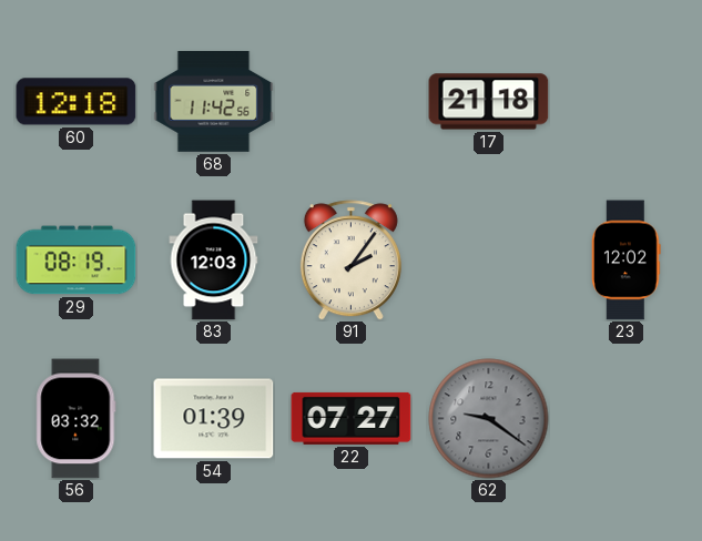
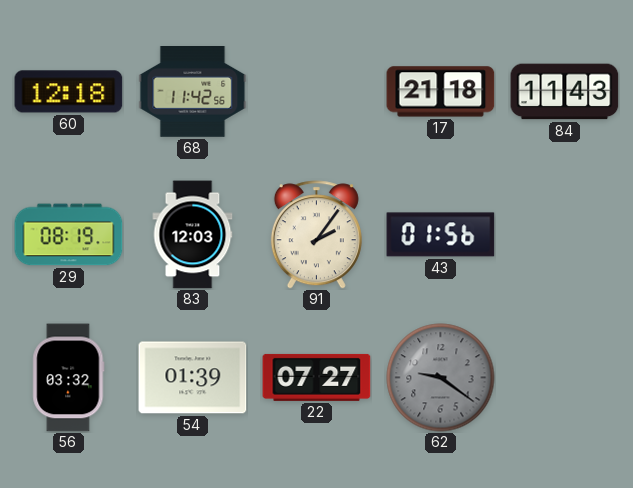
84: none -> 11:43 (565, 92)
43: none -> 01:56 (441, 235)
23: 12:02 -> none (627, 261)
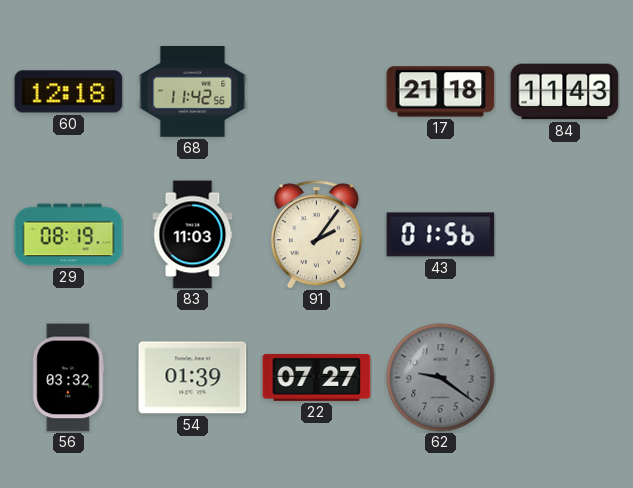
83: 12:03 -> 11:03 (193, 235)
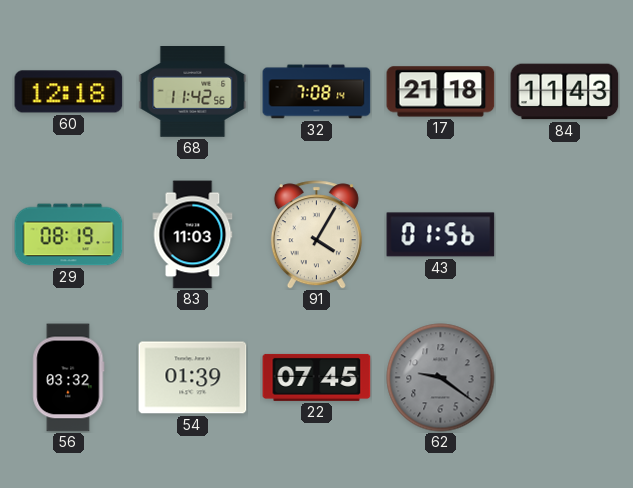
32: none -> 7:08 (317, 92)
91: 2:06 -> 4:05 (316, 235)
22: 07:27 -> 07:45 (317, 377)
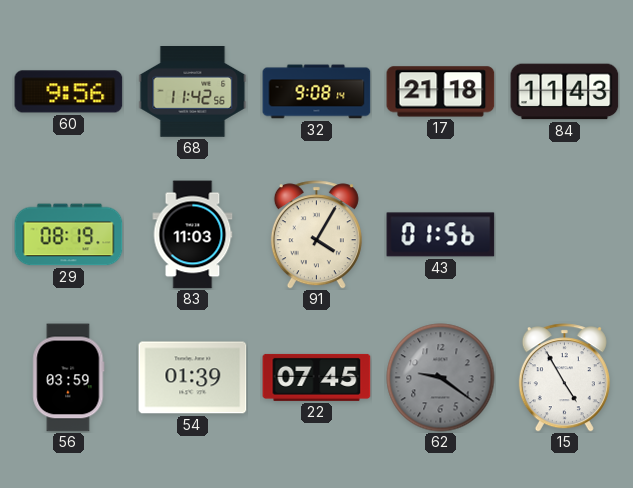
60: 12:18 -> 9:56 (69, 92)
32: 7:08 -> 9:08 (317, 92)
56: 03:32 -> 03:59 (69, 378)
15: none -> 4:55 (564, 378)
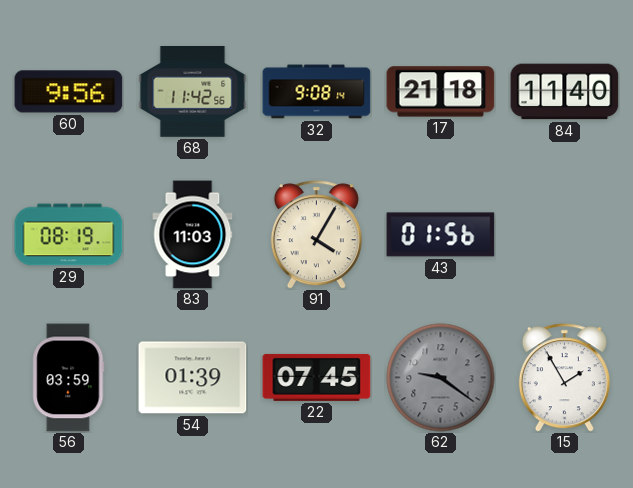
84: 11:43 -> 11:40 (565, 92)
15: 4:55 -> 1:55 (564, 378)
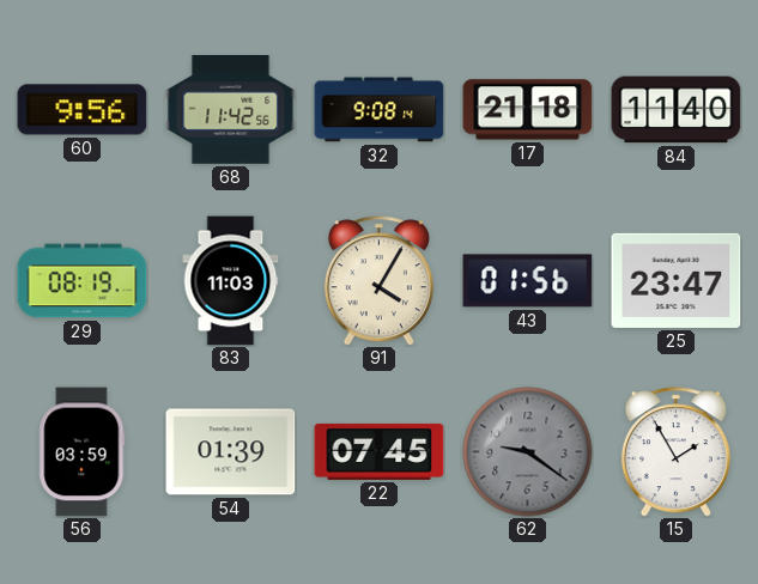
25: none -> 23:47 (677, 280)
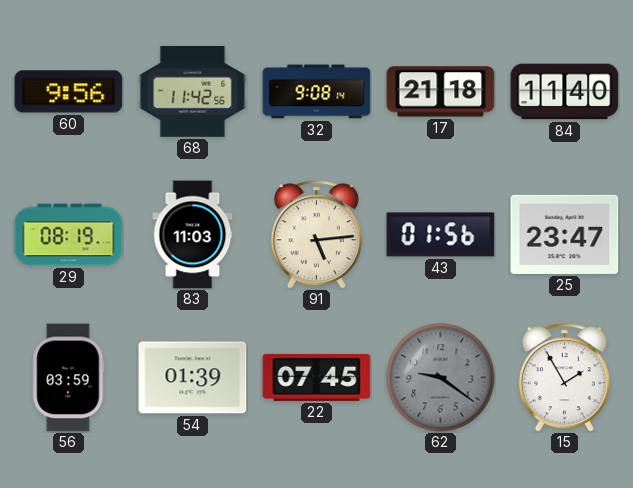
91: 4:05 -> 5:14 (316, 235)
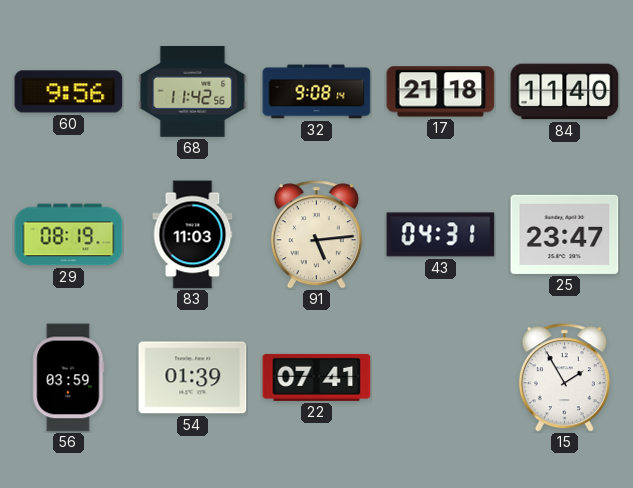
43: 01:56 -> 04:31 (441, 235)
22: 07:45 -> 07:41 (317, 377)
62: 9:21 -> none (441, 378)
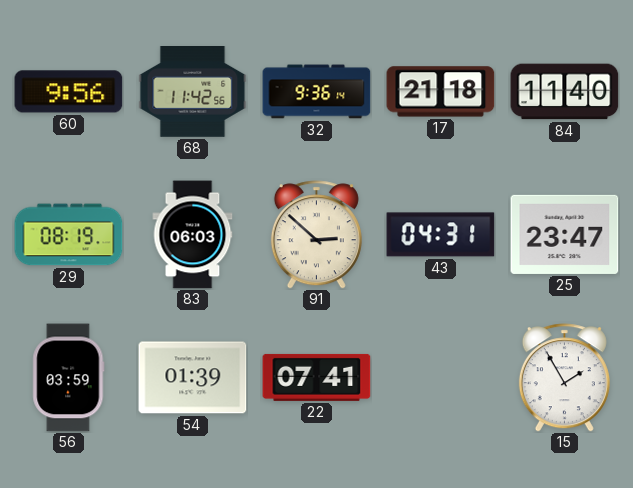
32: 9:08 -> 9:36 (317, 92)
83: 11:03 -> 06:03 (193, 235)
91: 5:14 -> 2:52 (316, 235)
